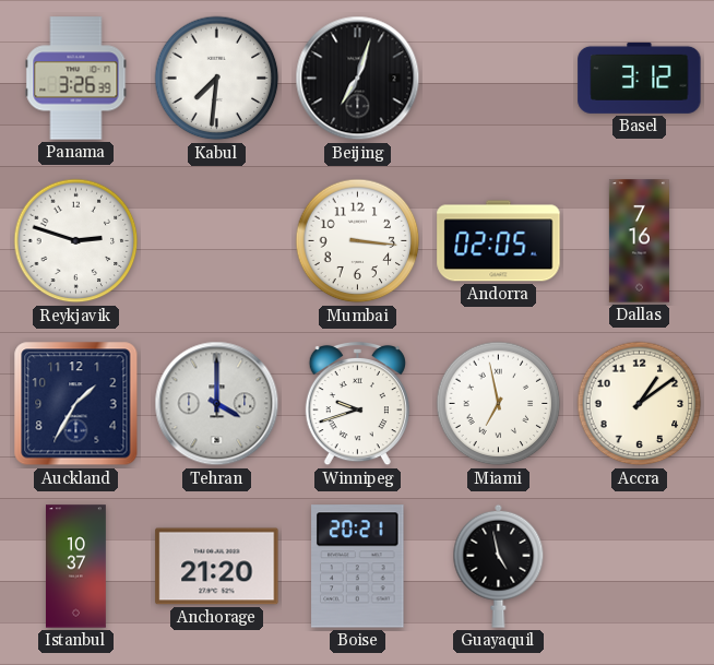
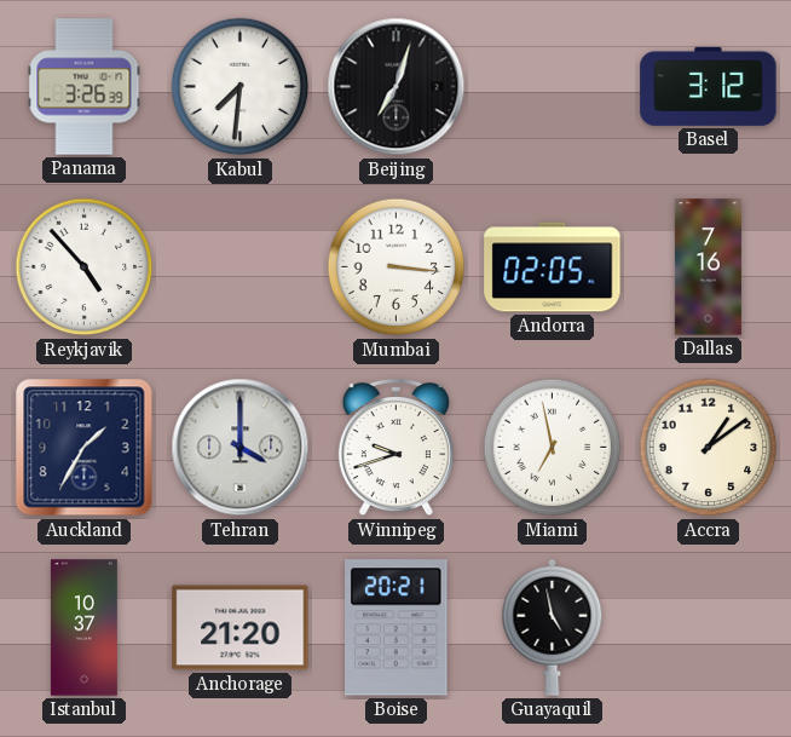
Reykjavik: 2:48 -> 4:53 (85, 267)
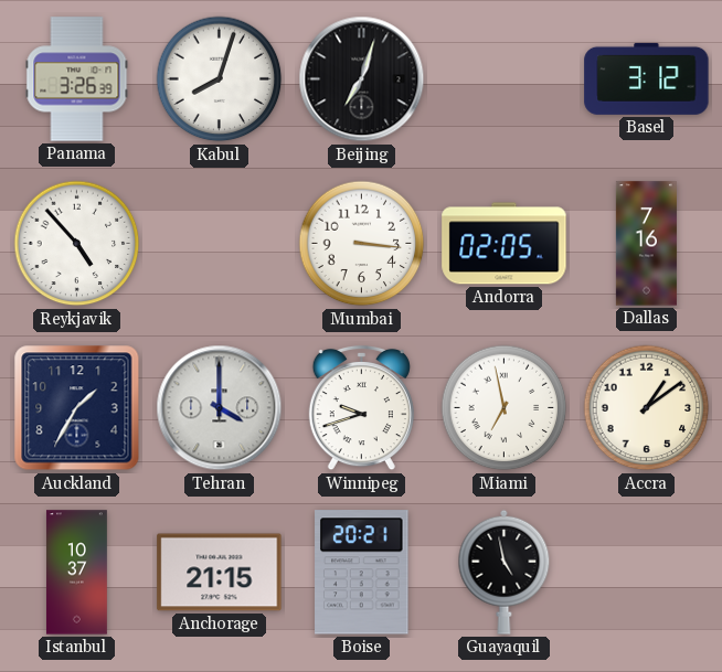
Kabul: 7:31 -> 8:03 (220, 79)
Anchorage: 21:20 -> 21:15 (220, 573)
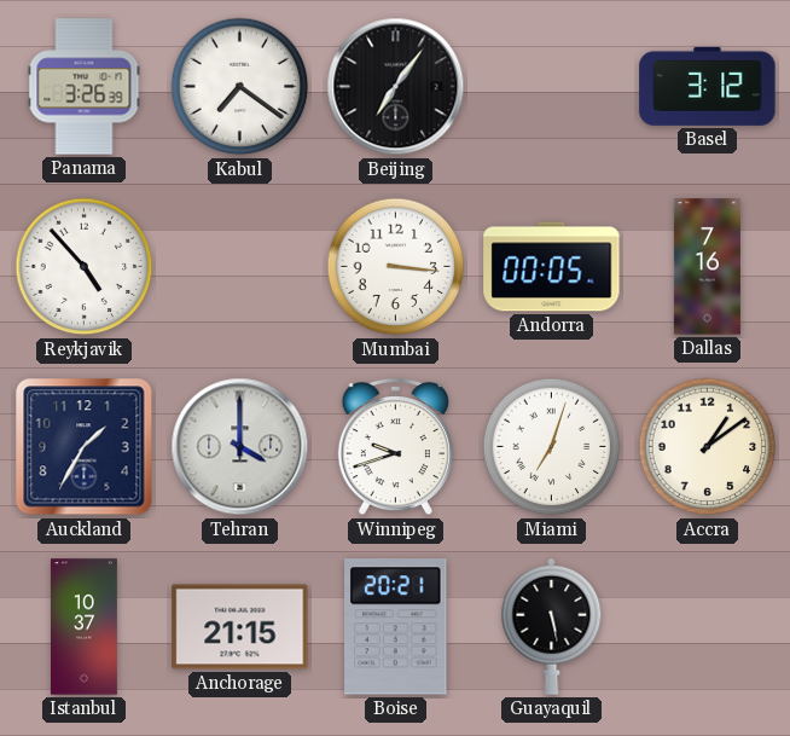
Kabul: 8:03 -> 7:21 (240, 87)
Beijing: 7:03 -> 7:06 (396, 87)
Andorra: 02:05 -> 00:05 (552, 267)
Miami: 6:58 -> 7:03 (552, 447)
Guayaquil: 4:58 -> 5:28 (552, 626)
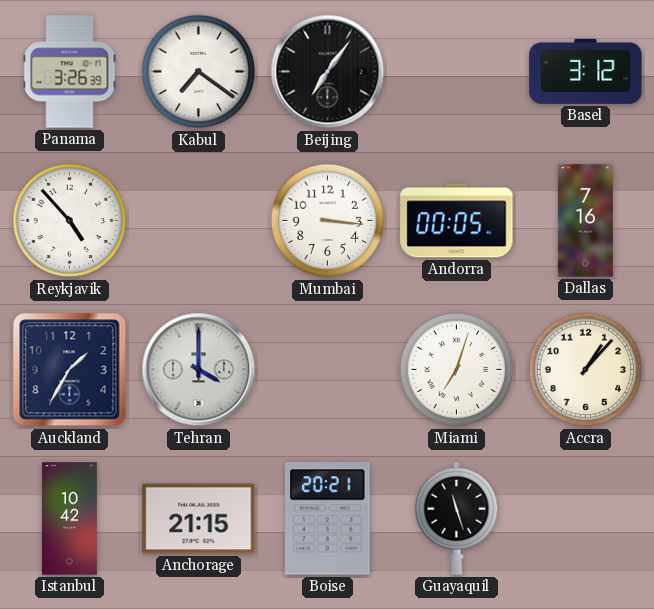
Winnipeg: 9:42 -> none (395, 447)
Accra: 1:09 -> 1:07 (586, 370)
Istanbul: 10:37 -> 10:42 (69, 519)
Guayaquil: 5:28 -> 11:27 (457, 518)
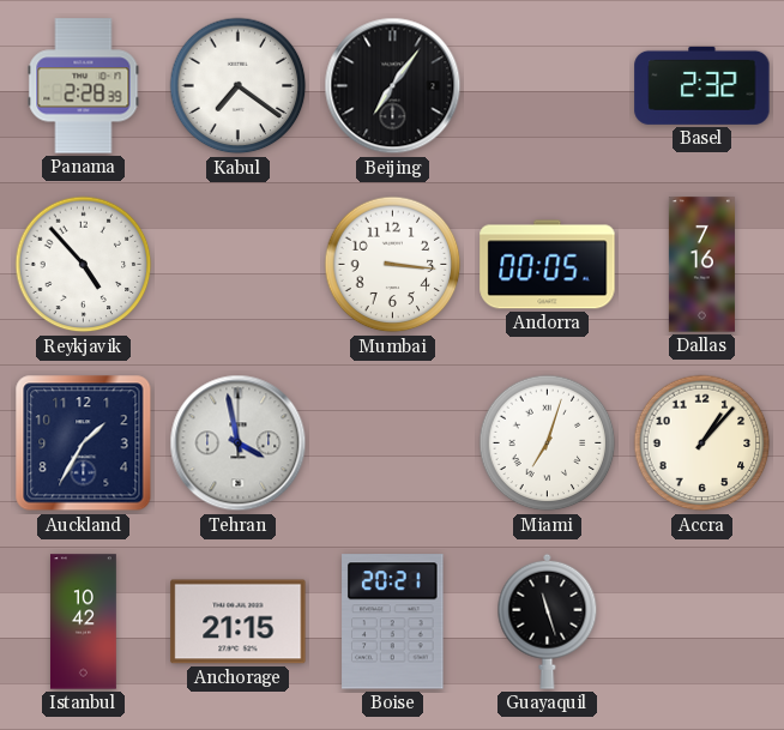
Panama: 3:26 -> 2:28 (84, 86)
Basel: 3:12 -> 2:32 (702, 85)
Tehran: 4:00 -> 3:58 (239, 444)
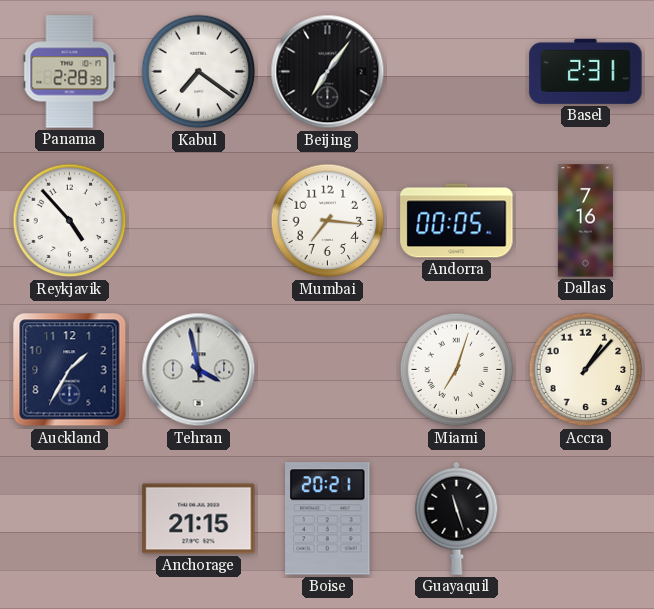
Basel: 2:32 -> 2:31 (586, 71)
Mumbai: 3:16 -> 7:16 (328, 221)
Istanbul: 10:42 -> none (83, 622)
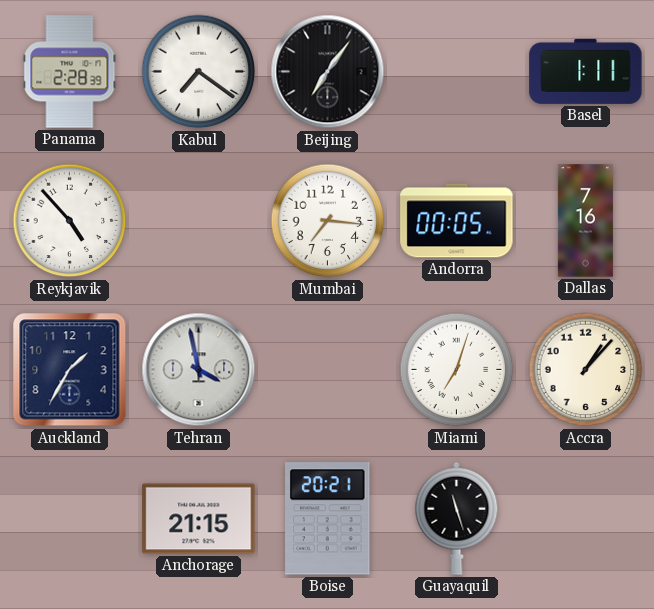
Basel: 2:31 -> 1:11 (586, 71)
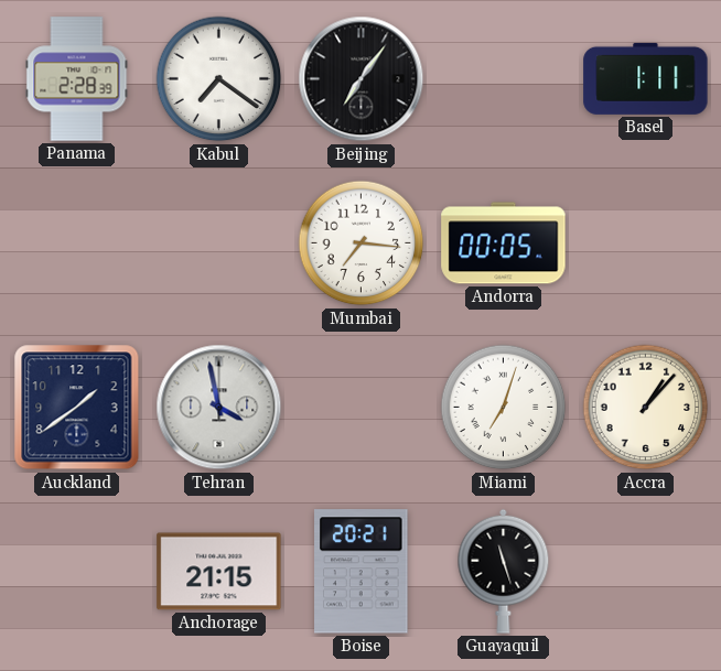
Reykjavik: 4:53 -> none (70, 221)
Dallas: 7:16 -> none (585, 221)
Auckland: 1:35 -> 1:39 (77, 408)
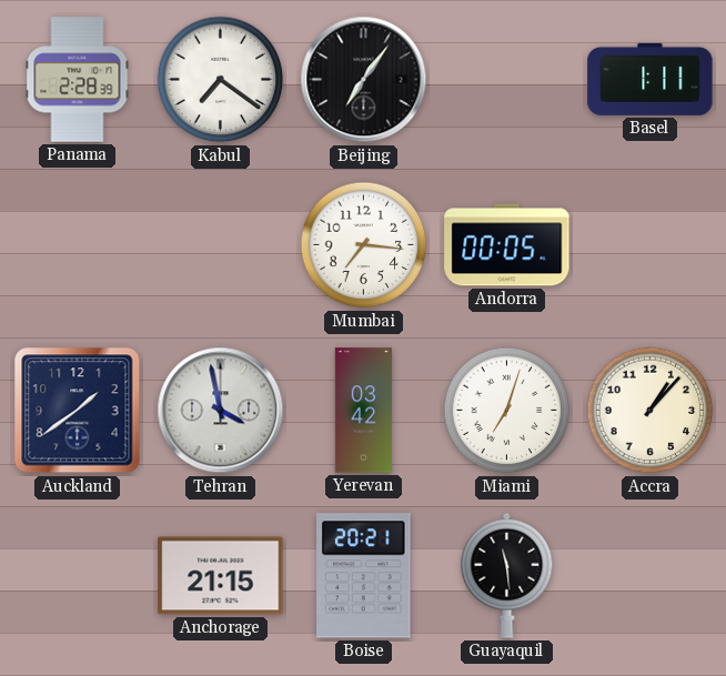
Yerevan: none -> 03:42 (364, 411)
Guayaquil: 11:27 -> 11:29 (507, 575)
